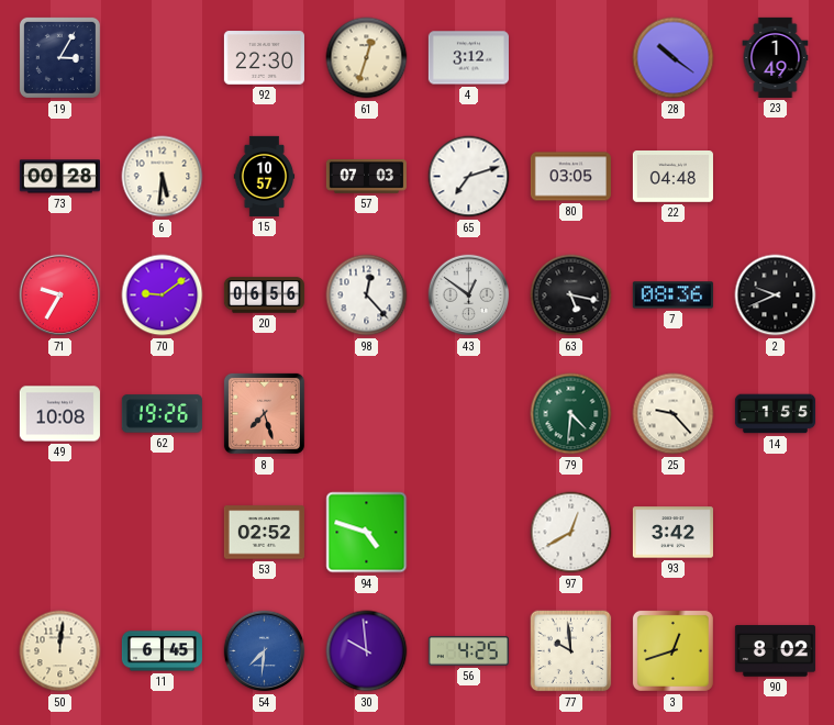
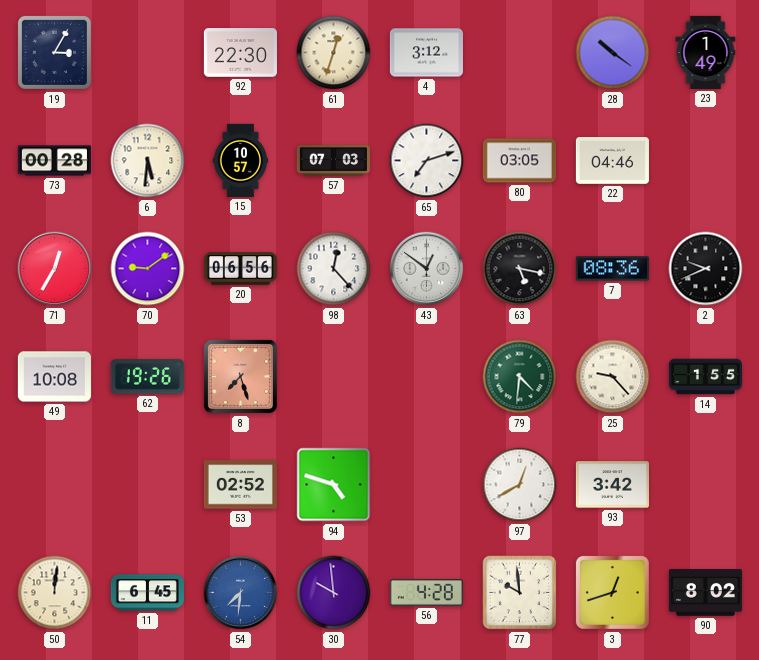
22: 04:48 -> 04:46 (612, 161)
71: 9:35 -> 12:35 (55, 269)
56: 4:25 -> 4:28 (426, 593)
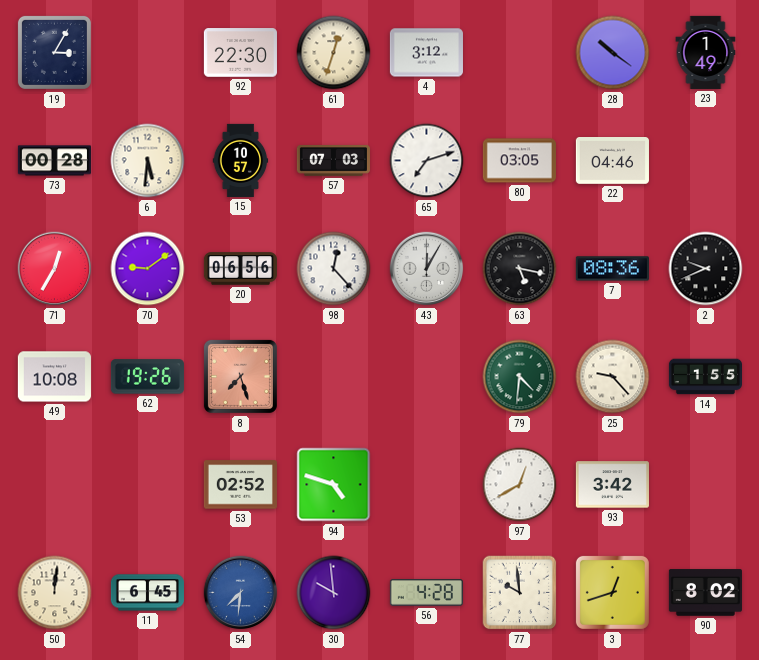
43: 12:51 -> 12:05 (427, 269)
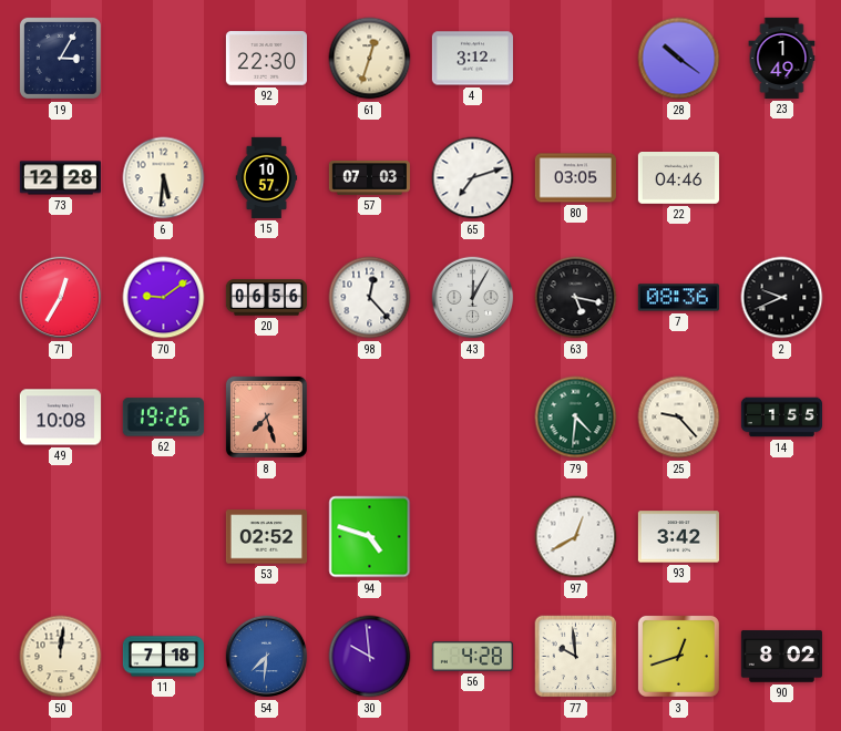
73: 00:28 -> 12:28 (60, 178)
11: 6:45 -> 7:18 (163, 657)
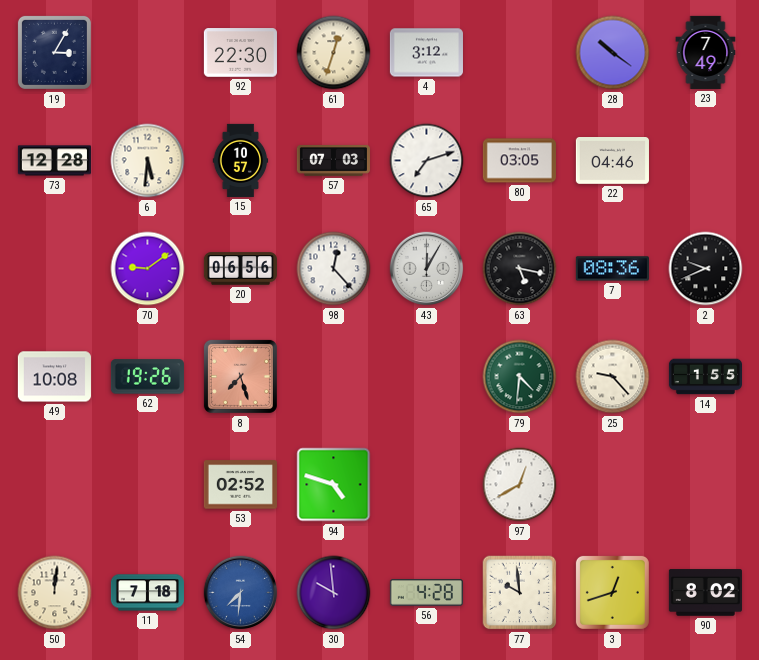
23: 1:49 -> 7:49 (706, 52)
71: 12:35 -> none (61, 298)
93: 3:42 -> none (678, 537)
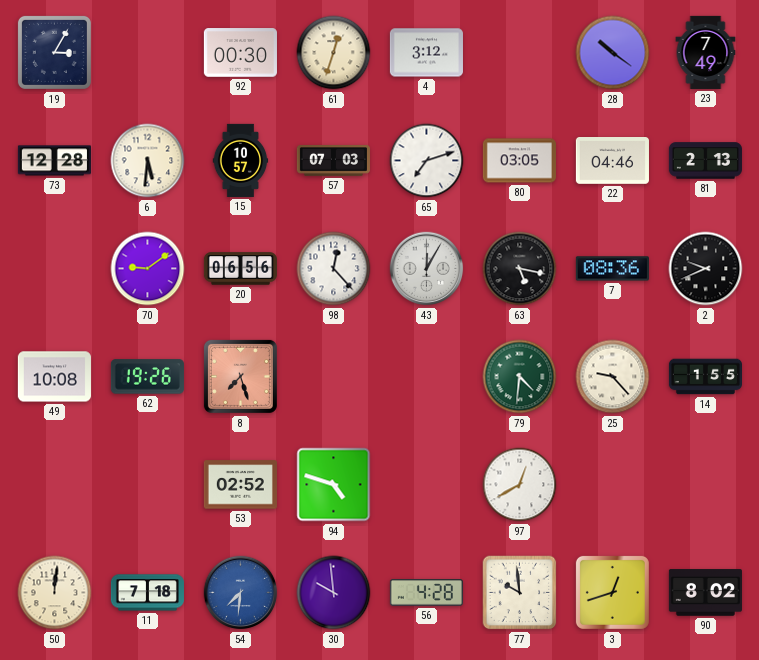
92: 22:30 -> 00:30 (240, 53)
81: none -> 2:13 (705, 161)
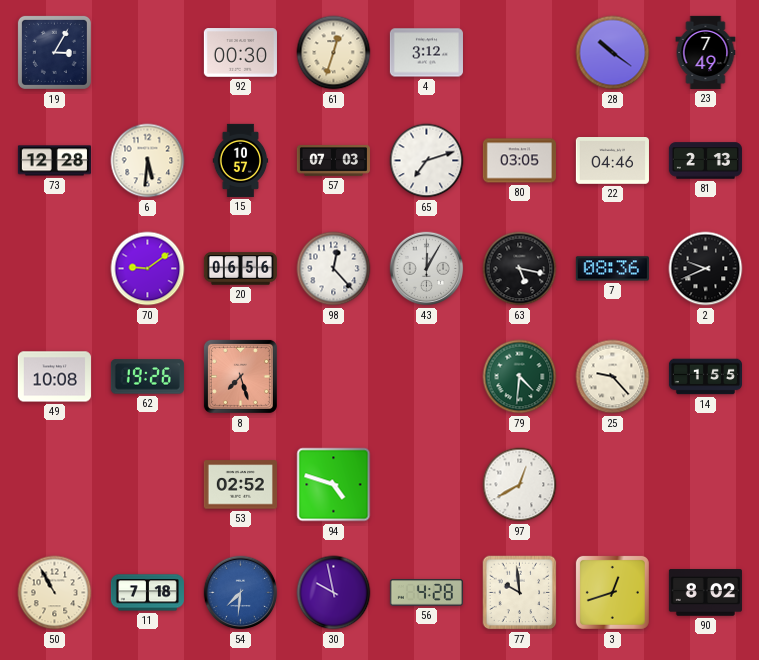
50: 12:01 -> 10:55 (55, 593)
30: 9:59 -> 9:58 (334, 593)
